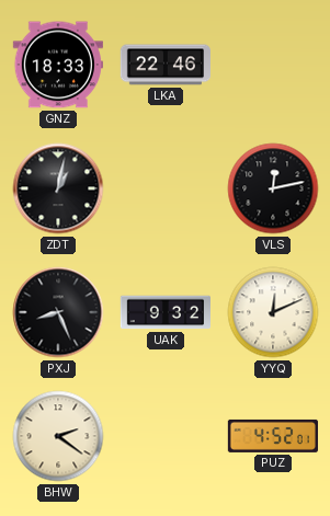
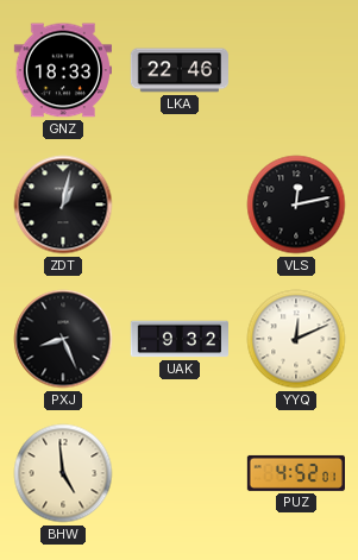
BHW: 2:21 -> 4:59 (63, 473)
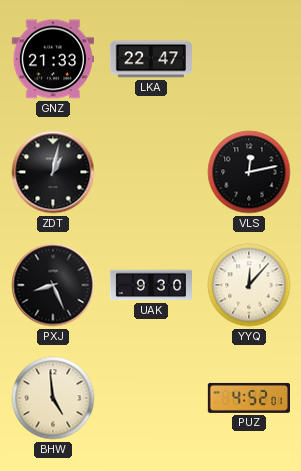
GNZ: 18:33 -> 21:33 (53, 59)
LKA: 22:46 -> 22:47 (151, 59)
UAK: 9:32 -> 9:30 (150, 285)
YYQ: 12:11 -> 12:07 (249, 285)
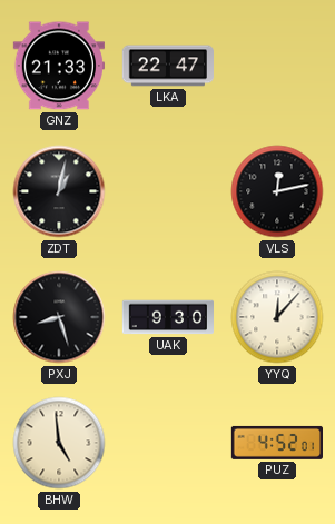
PXJ: 8:26 -> 8:27 (59, 317)
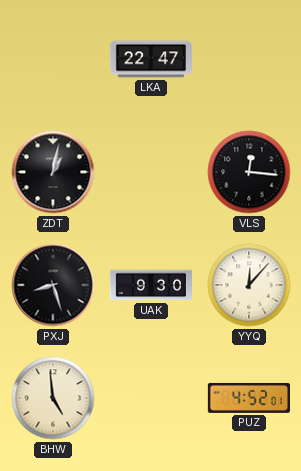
GNZ: 21:33 -> none (59, 66)
VLS: 12:13 -> 12:16 (249, 172)
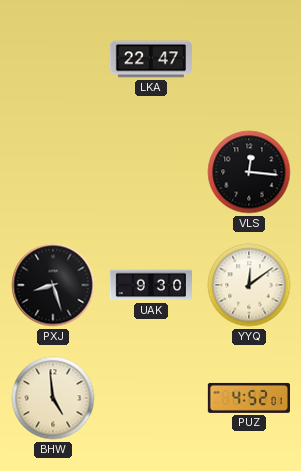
ZDT: 1:02 -> none (53, 172)
YYQ: 12:07 -> 12:09 (249, 285)
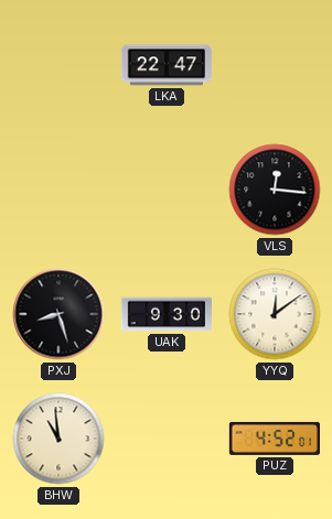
BHW: 4:59 -> 10:59 (58, 439)
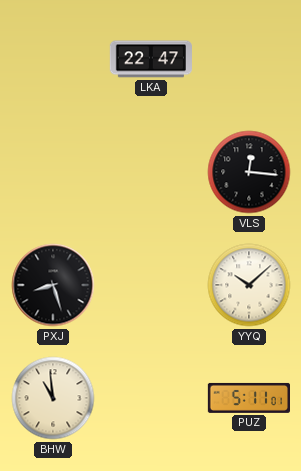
UAK: 9:30 -> none (165, 314)
YYQ: 12:09 -> 10:08 (249, 285)
PUZ: 4:52 -> 5:11 (248, 398)
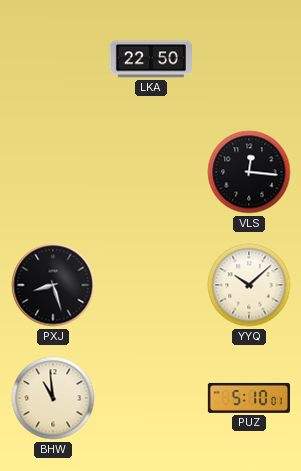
LKA: 22:47 -> 22:50 (151, 59)
PUZ: 5:11 -> 5:10 (248, 398)
